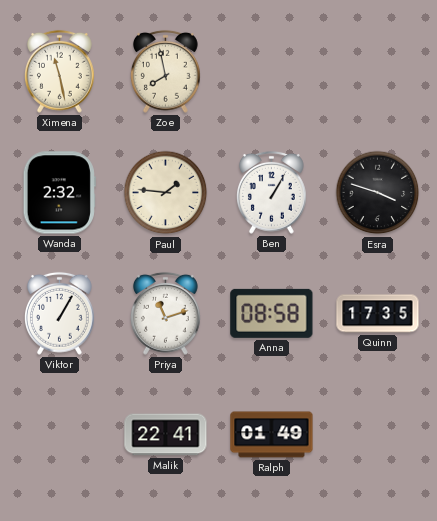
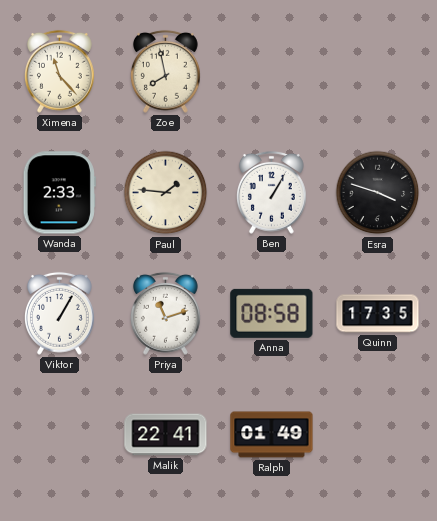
Ximena: 11:28 -> 11:23 (59, 71)
Wanda: 2:32 -> 2:33 (59, 193)
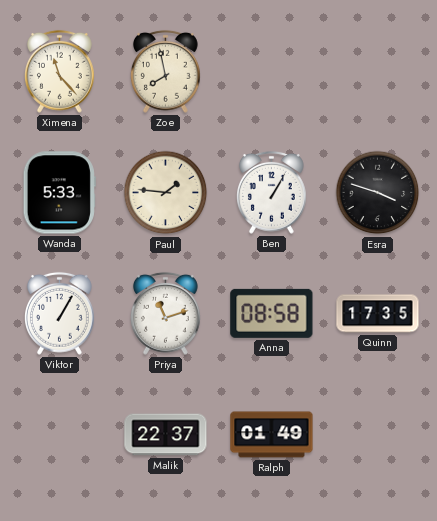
Wanda: 2:33 -> 5:33 (59, 193)
Malik: 22:41 -> 22:37 (166, 435)
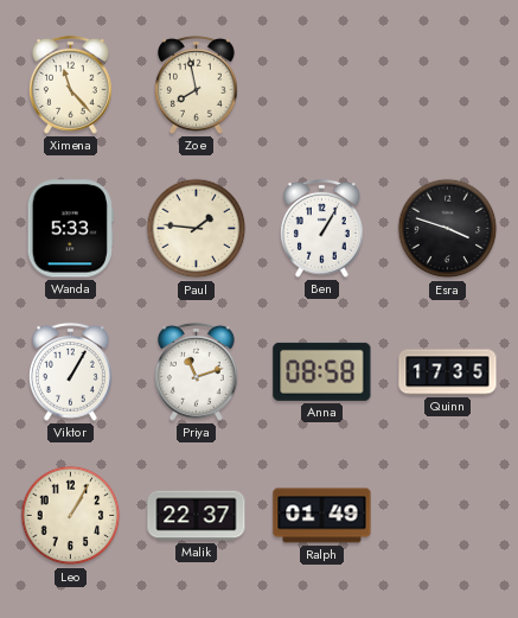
Leo: none -> 1:05 (71, 516)
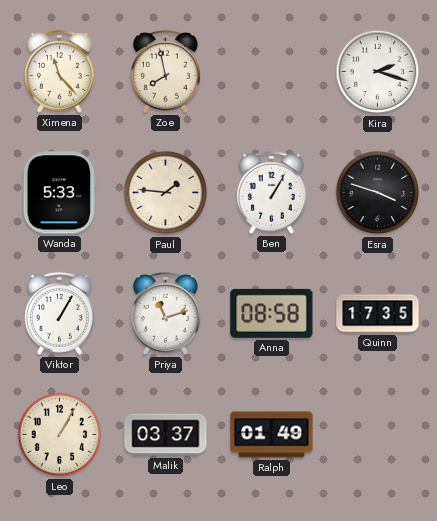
Kira: none -> 2:18 (378, 72)
Malik: 22:37 -> 03:37 (166, 435)
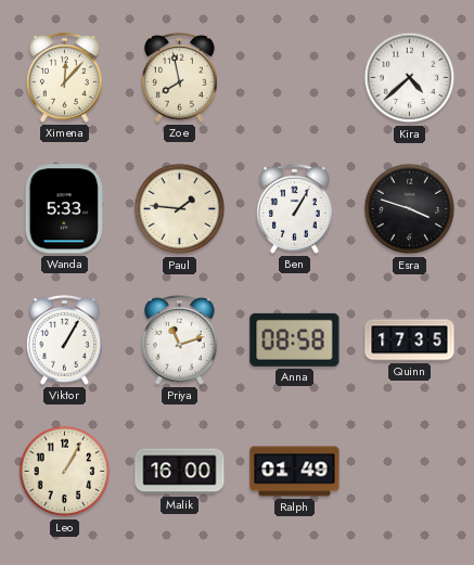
Ximena: 11:23 -> 12:07 (64, 77)
Kira: 2:18 -> 4:38 (410, 78)
Malik: 03:37 -> 16:00 (180, 472)
